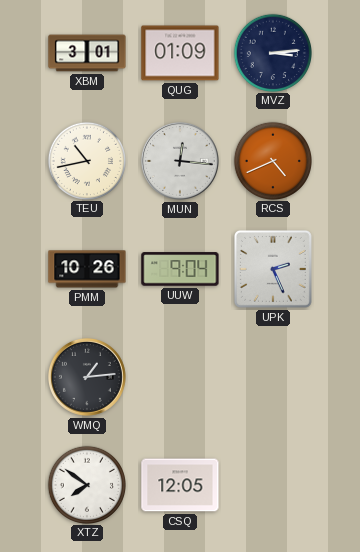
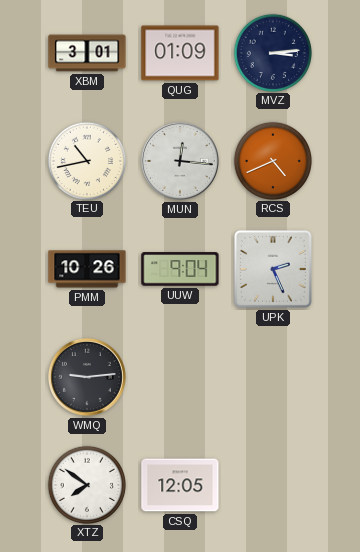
WMQ: 1:14 -> 9:14 (87, 377)
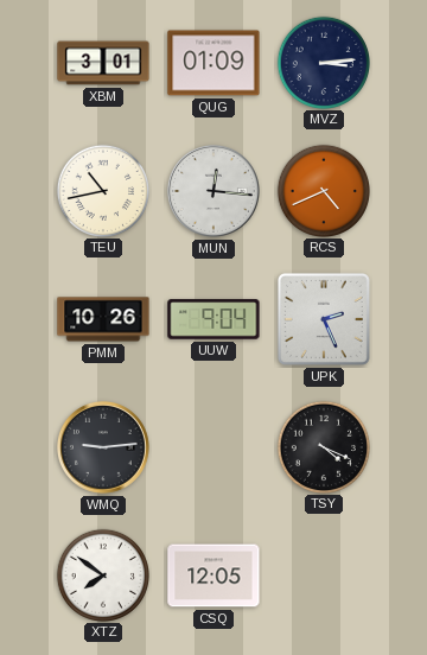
TSY: none -> 4:19 (323, 446)
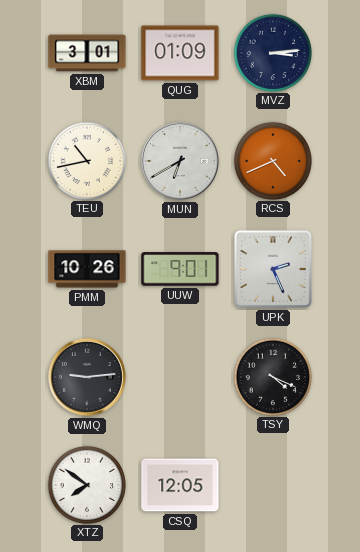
MUN: 12:16 -> 6:40 (180, 161)
UUW: 9:04 -> 9:01 (180, 269)
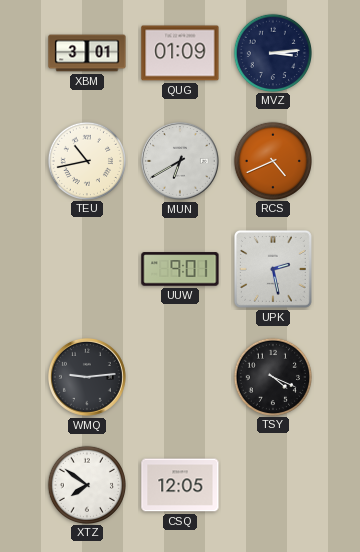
PMM: 10:26 -> none (87, 269)
UPK: 2:26 -> 2:28 (273, 269)
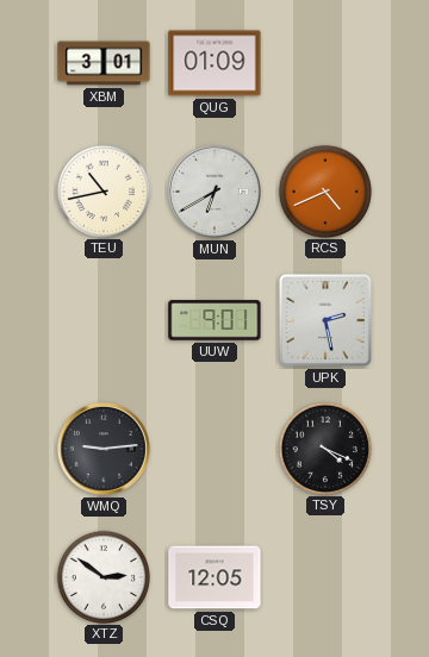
MVZ: 3:14 -> none (272, 52)
XTZ: 7:51 -> 2:51 (102, 576)
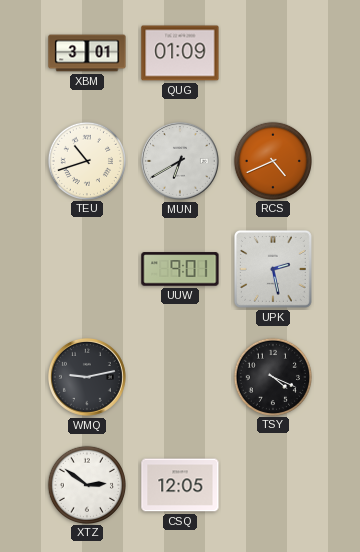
TEU: 10:43 -> 10:42 (86, 160)
WMQ: 9:14 -> 9:13 (87, 377)
